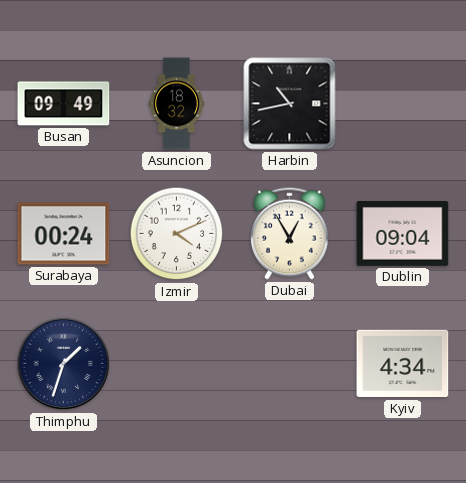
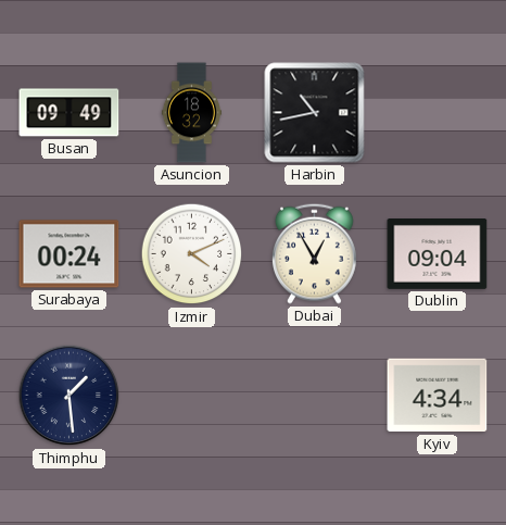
Thimphu: 1:33 -> 1:29 (69, 396)
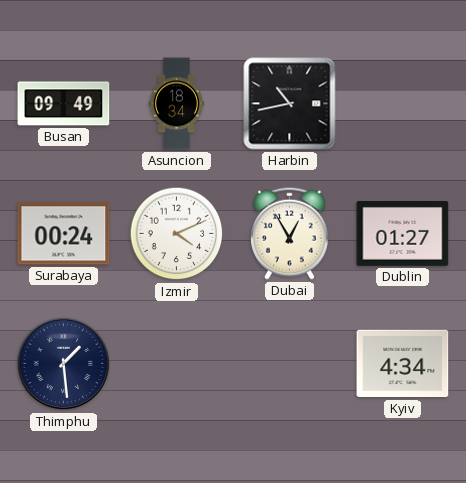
Asuncion: 18:32 -> 18:34 (176, 104)
Dublin: 09:04 -> 01:27 (403, 234)
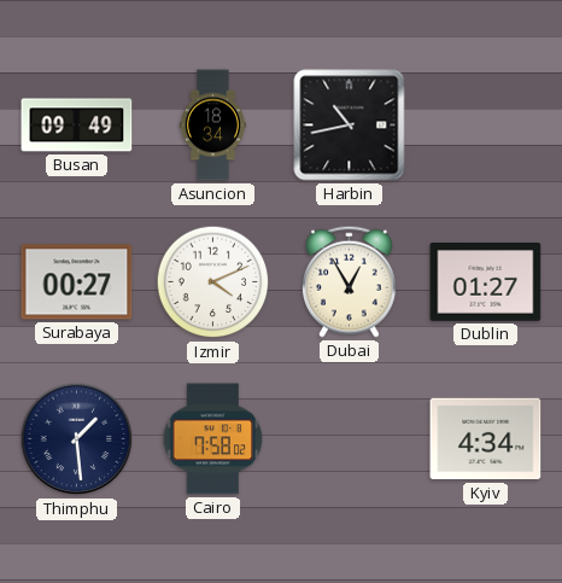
Surabaya: 00:24 -> 00:27 (77, 282)
Cairo: none -> 7:58 (213, 439)
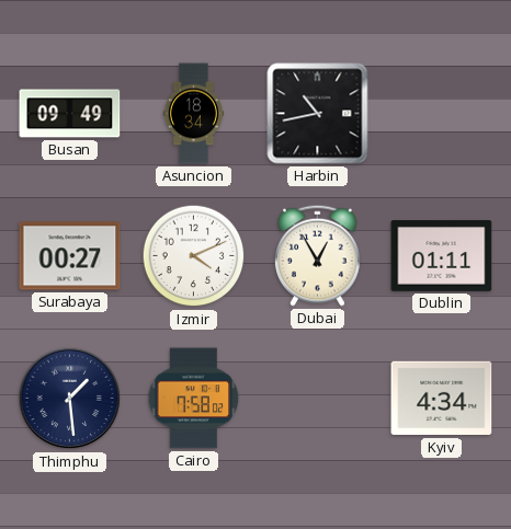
Dublin: 01:27 -> 01:11 (442, 256)
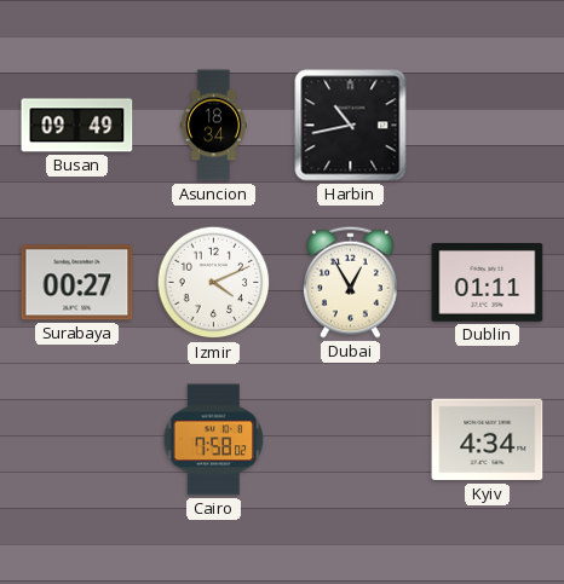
Thimphu: 1:29 -> none (70, 399)
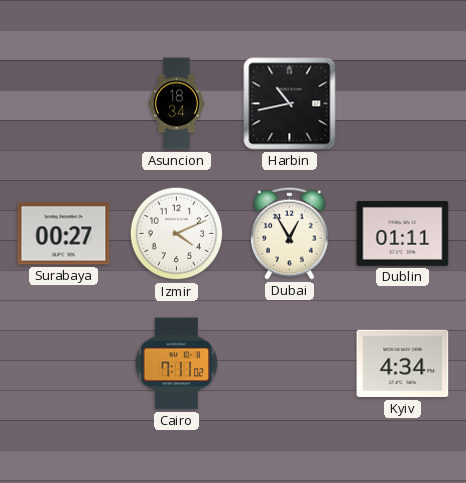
Busan: 09:49 -> none (77, 126)
Cairo: 7:58 -> 7:11 (177, 364)
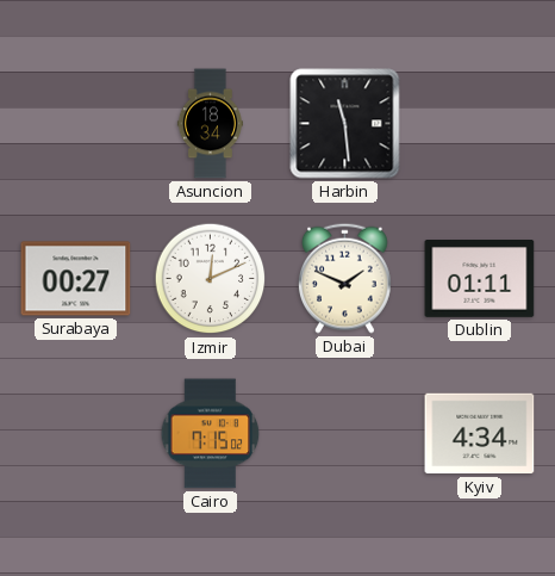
Harbin: 10:43 -> 11:29 (345, 124)
Izmir: 4:11 -> 12:11 (211, 279)
Dubai: 12:55 -> 1:49 (344, 278)
Cairo: 7:11 -> 7:15 (211, 434)
